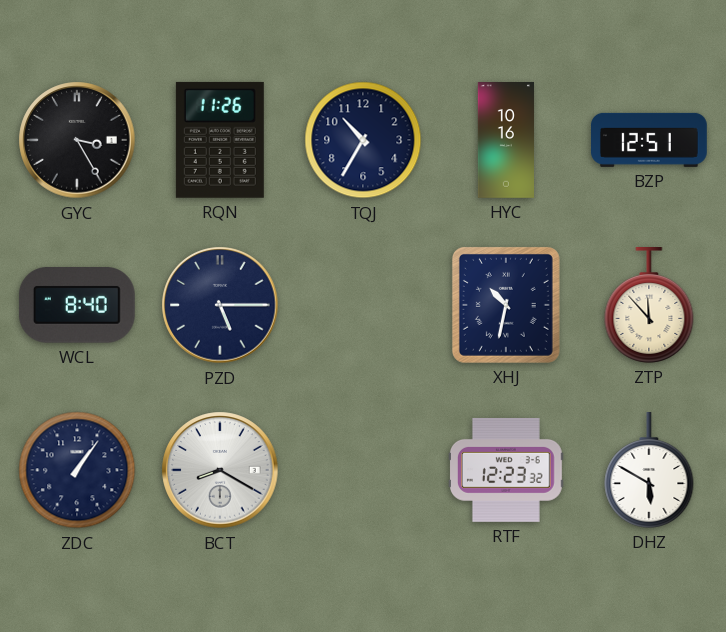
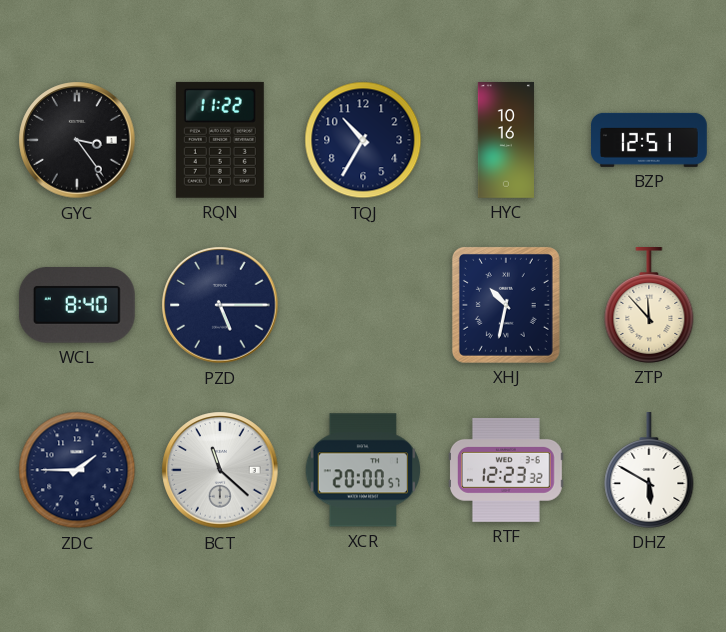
GYC: 3:25 -> 3:24 (77, 140)
RQN: 11:26 -> 11:22 (220, 140)
ZDC: 1:06 -> 1:45 (77, 470)
BCT: 8:20 -> 11:22 (220, 470)
XCR: none -> 20:00 (363, 470)
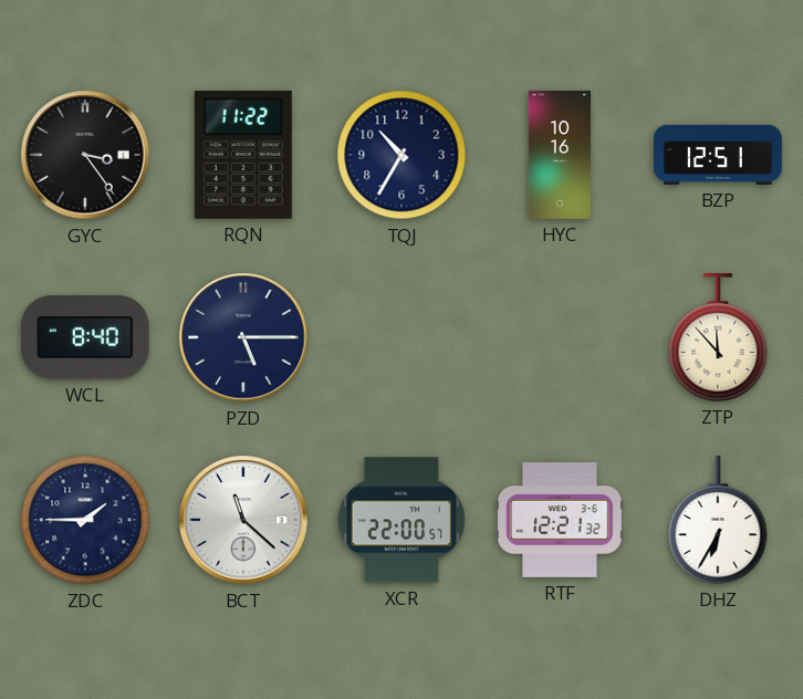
XHJ: 10:32 -> none (506, 305)
XCR: 20:00 -> 22:00 (401, 520)
RTF: 12:23 -> 12:21 (560, 520)
DHZ: 5:50 -> 6:35 (718, 521)
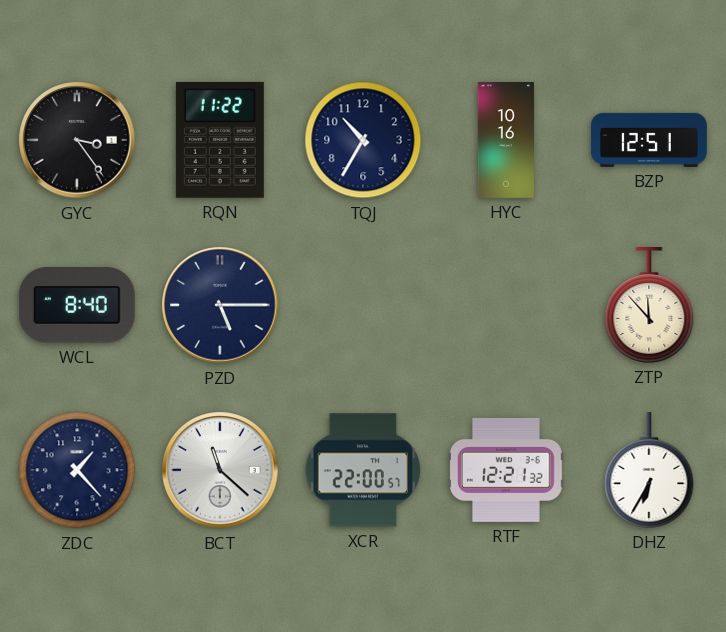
ZDC: 1:45 -> 1:23 (77, 470)
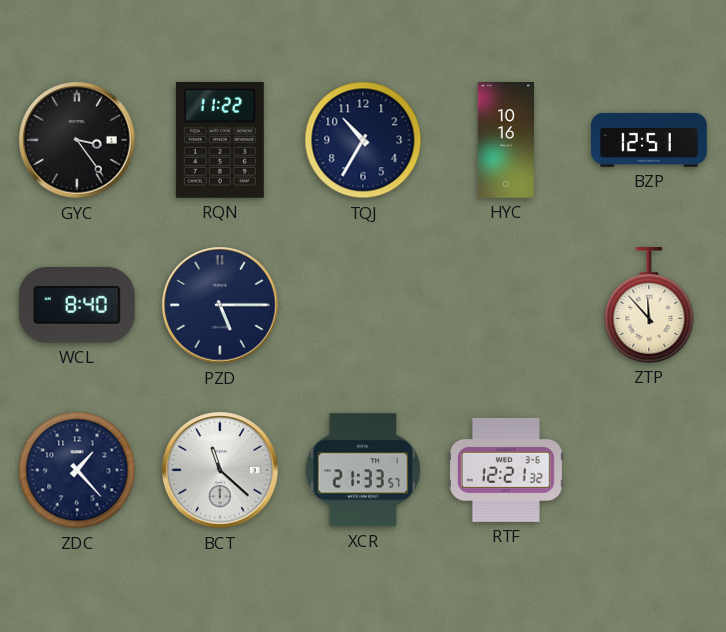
XCR: 22:00 -> 21:33 (363, 470)
DHZ: 6:35 -> none (649, 471)
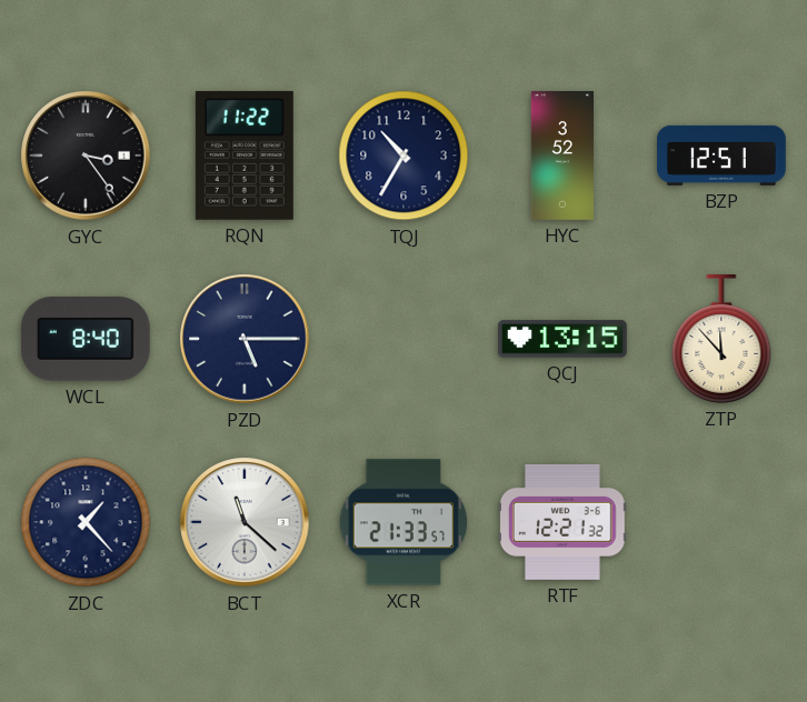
HYC: 10:16 -> 3:52 (561, 157)
QCJ: none -> 13:15 (564, 339)
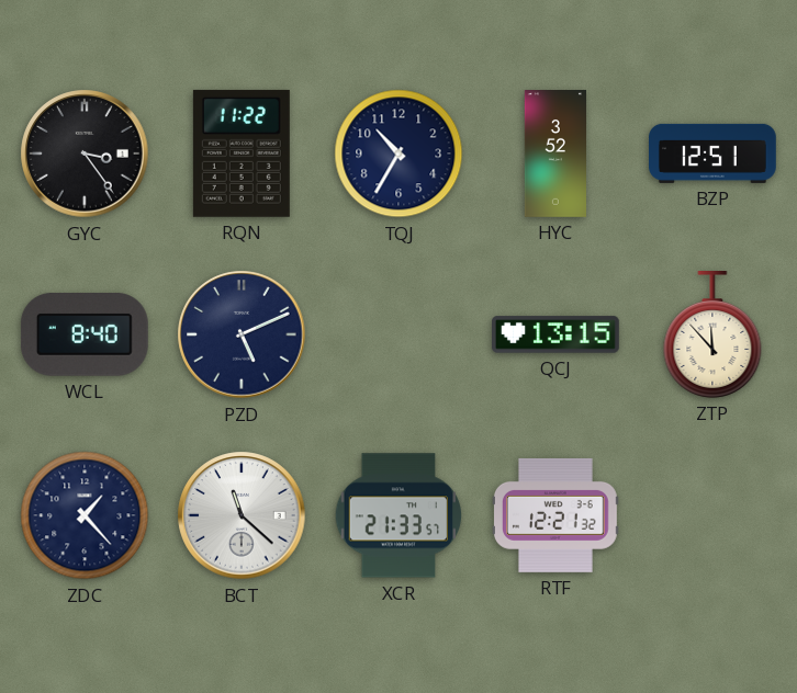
PZD: 5:15 -> 5:11 (242, 334)
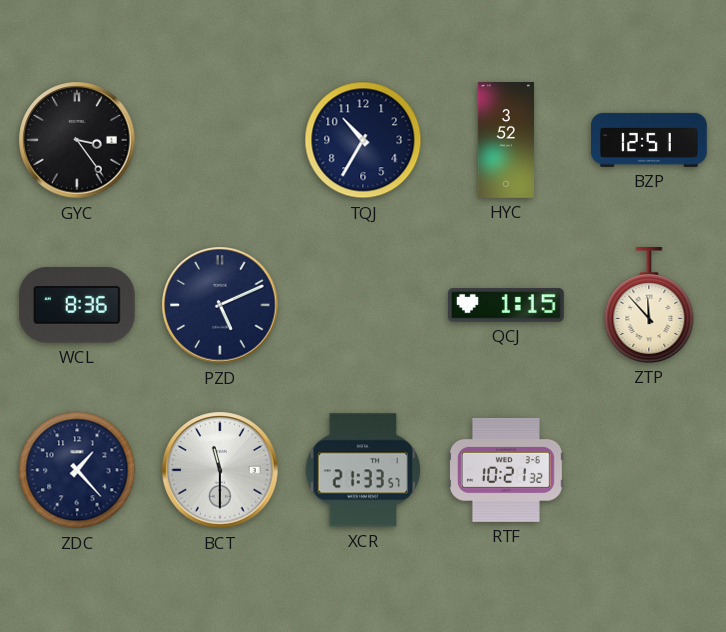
RQN: 11:22 -> none (242, 154)
WCL: 8:40 -> 8:36 (77, 306)
QCJ: 13:15 -> 1:15 (507, 305)
BCT: 11:22 -> 11:30 (220, 470)
RTF: 12:21 -> 10:21 (506, 470)
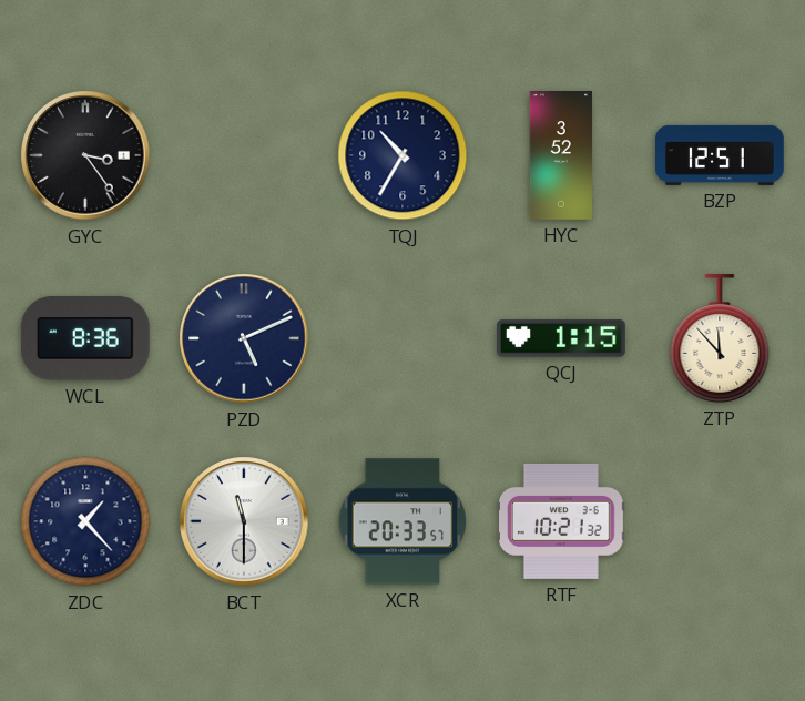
XCR: 21:33 -> 20:33 (402, 521)
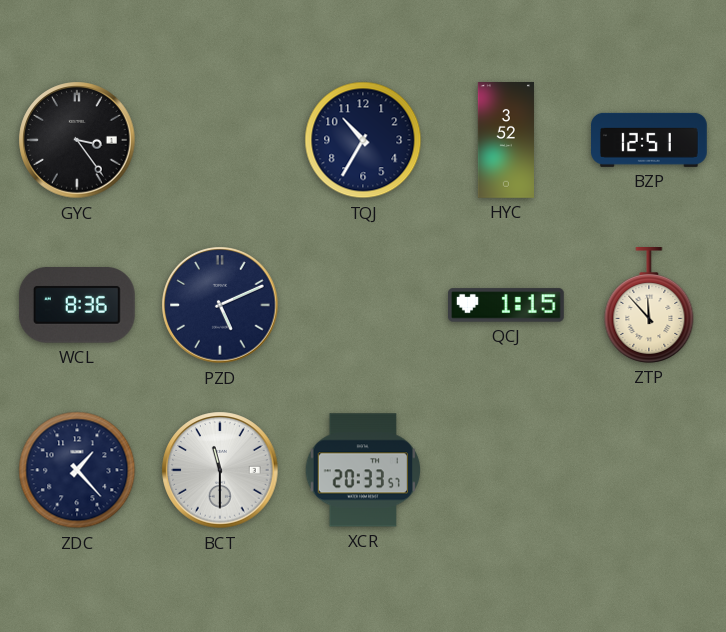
RTF: 10:21 -> none (561, 521)
